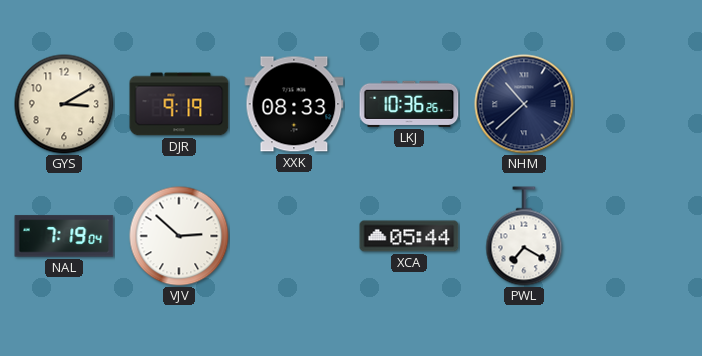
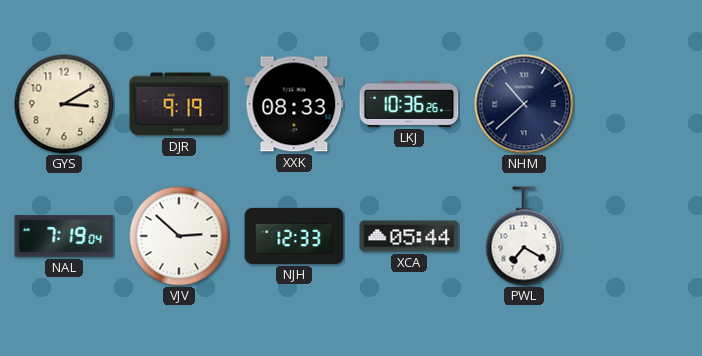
NJH: none -> 12:33 (294, 236)
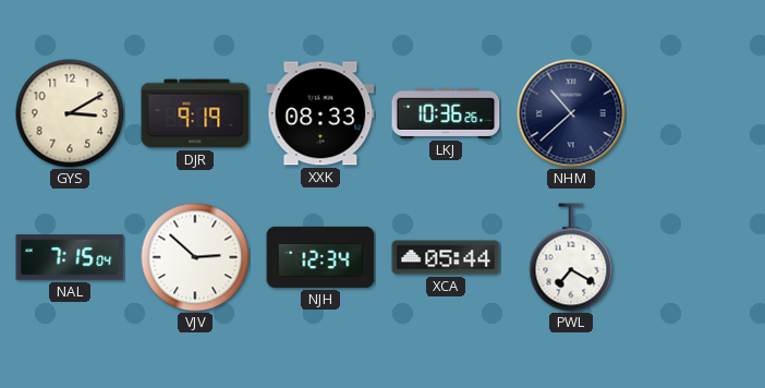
NAL: 7:19 -> 7:15 (70, 257)
NJH: 12:33 -> 12:34 (320, 257)
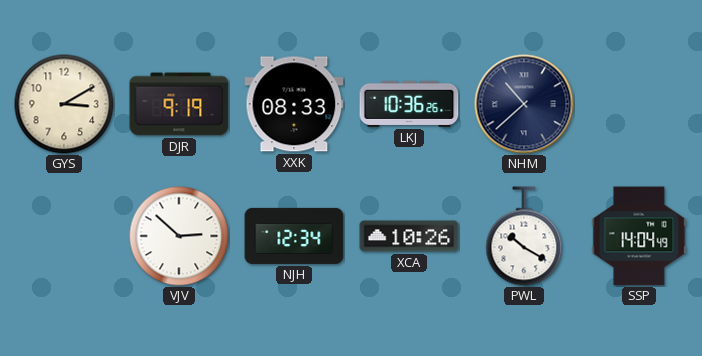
NAL: 7:15 -> none (70, 257)
XCA: 05:44 -> 10:26 (409, 236)
PWL: 7:20 -> 10:20 (524, 236)
SSP: none -> 14:04 (639, 236)
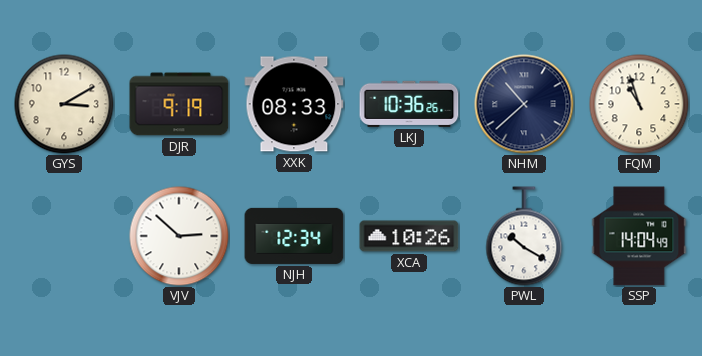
FQM: none -> 10:57 (639, 104)
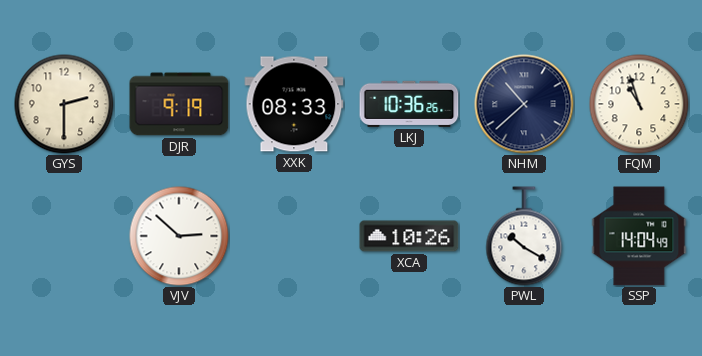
GYS: 3:10 -> 2:30 (64, 104)
NJH: 12:34 -> none (294, 236)
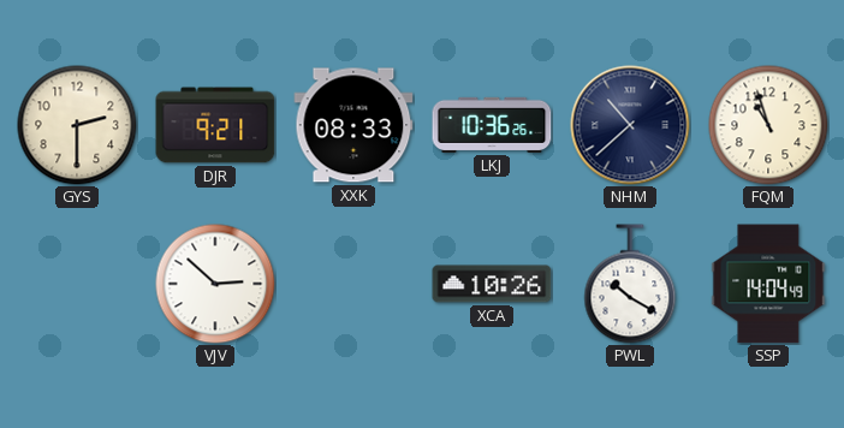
DJR: 9:19 -> 9:21 (215, 125)
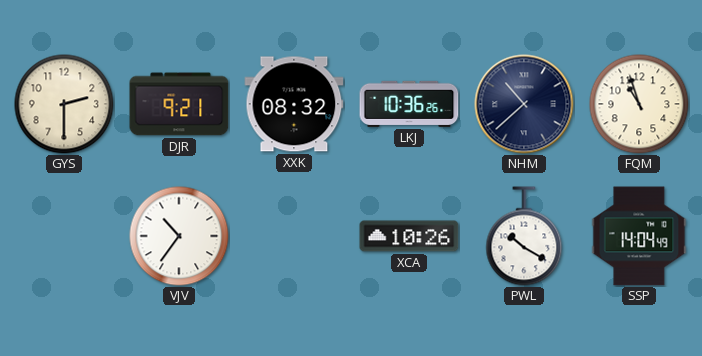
XXK: 08:33 -> 08:32 (294, 104)
VJV: 2:52 -> 10:36 (179, 236)
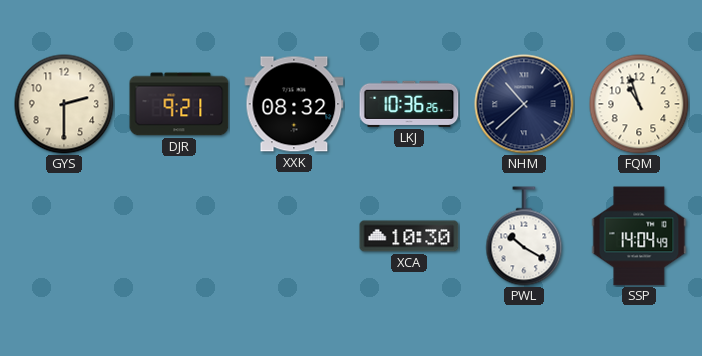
VJV: 10:36 -> none (179, 236)
XCA: 10:26 -> 10:30 (409, 236)
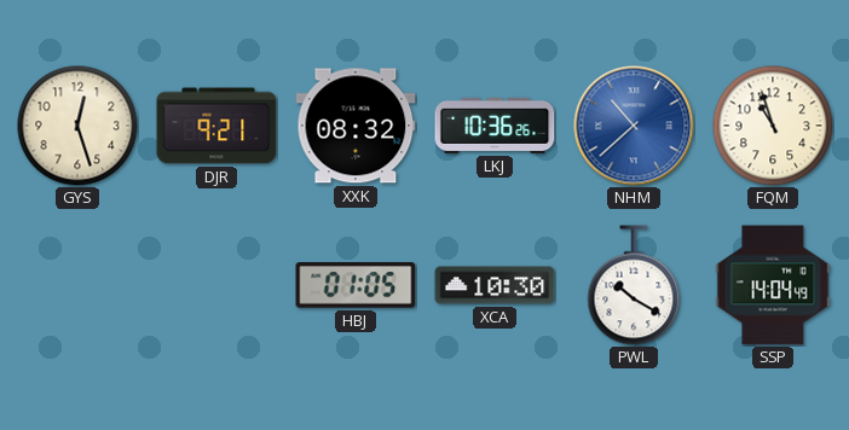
GYS: 2:30 -> 12:27 (77, 126)
NHM dial: navy -> blue (634, 126)
HBJ: none -> 01:05 (356, 285)
